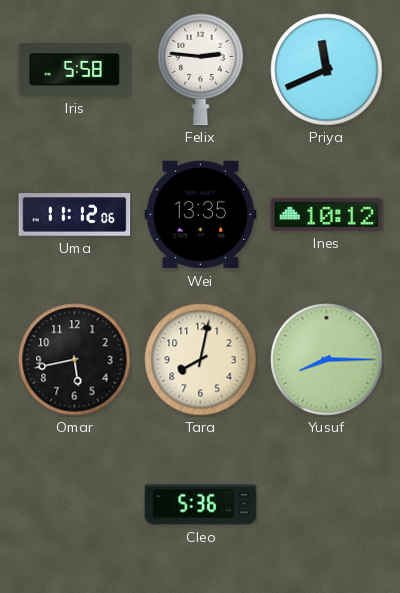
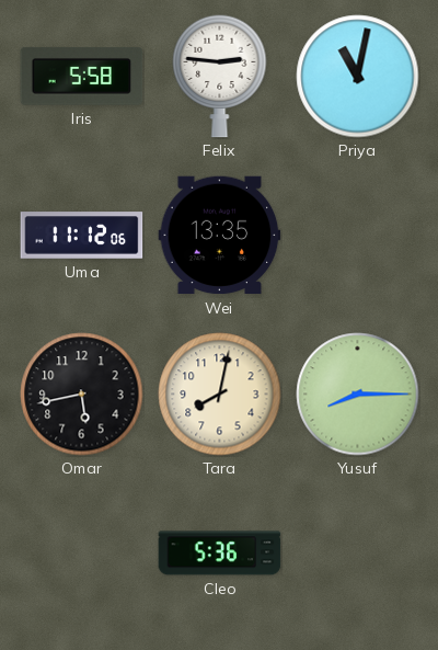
Priya: 11:41 -> 11:02 (358, 77)
Ines: 10:12 -> none (327, 214)
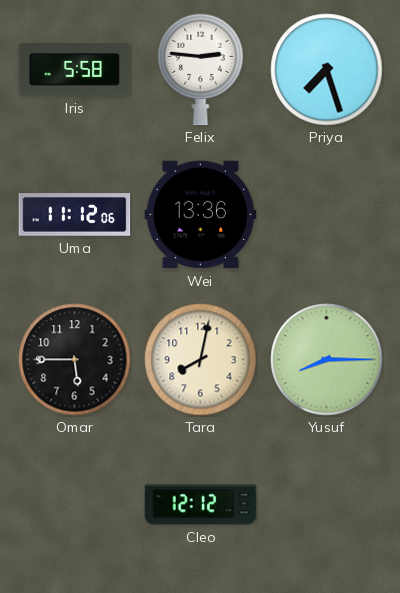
Priya: 11:02 -> 7:27 (327, 70)
Wei: 13:35 -> 13:36 (201, 215)
Omar: 5:43 -> 5:45 (75, 360)
Cleo: 5:36 -> 12:12 (201, 505)
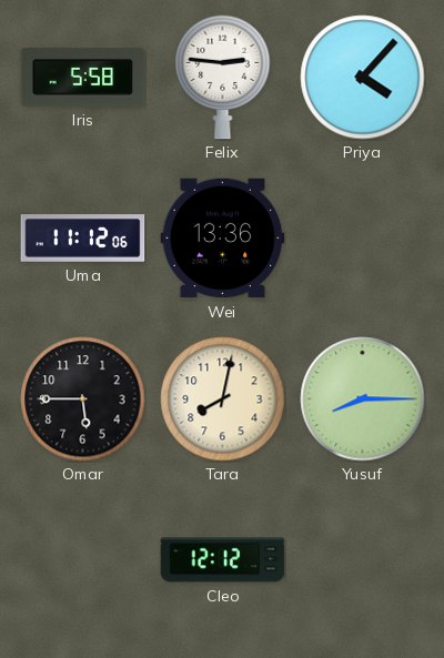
Priya: 7:27 -> 4:07 (363, 78)
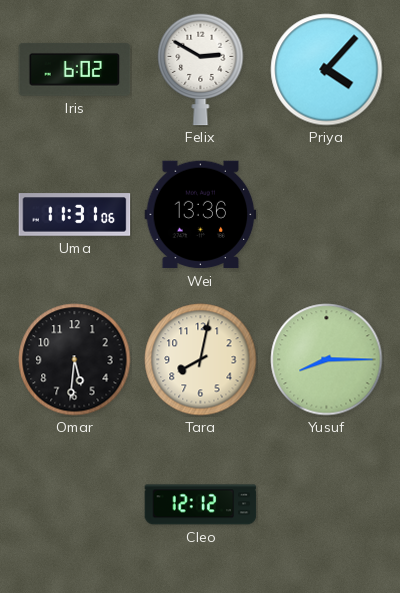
Iris: 5:58 -> 6:02 (75, 69)
Felix: 2:46 -> 2:50 (201, 69)
Uma: 11:12 -> 11:31 (75, 215)
Omar: 5:45 -> 5:31 (75, 360)
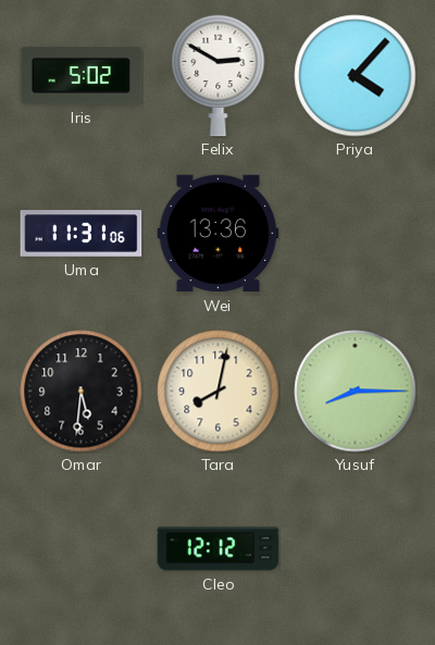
Iris: 6:02 -> 5:02 (82, 75)
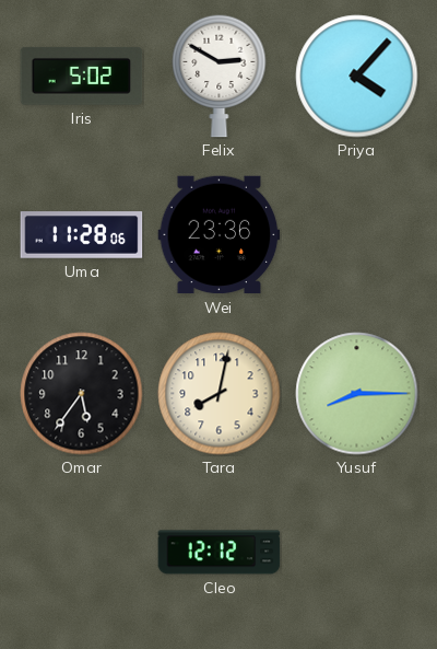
Uma: 11:31 -> 11:28 (82, 235)
Wei: 13:36 -> 23:36 (220, 235)
Omar: 5:31 -> 5:36 (82, 394)
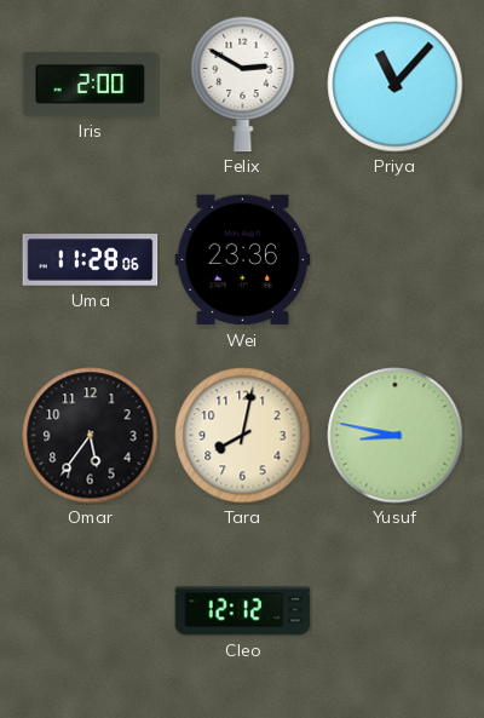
Iris: 5:02 -> 2:00 (91, 84)
Priya: 4:07 -> 11:07 (396, 85)
Yusuf: 8:15 -> 8:47 (396, 436)
